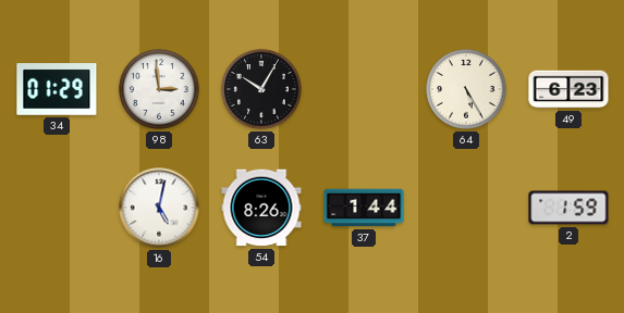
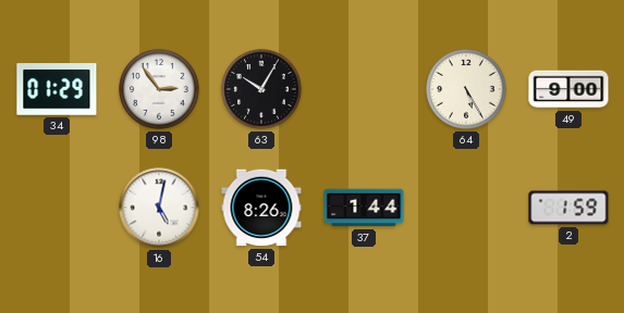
98: 2:59 -> 2:54 (159, 89)
49: 6:23 -> 9:00 (568, 89)
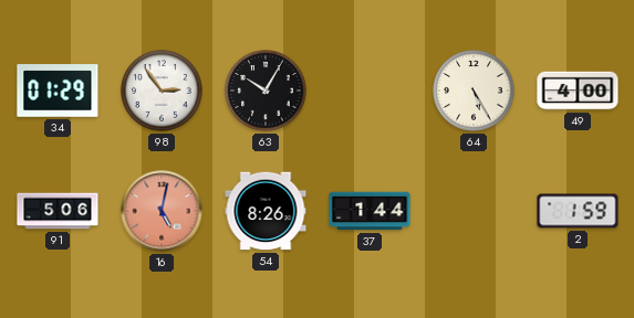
49: 9:00 -> 4:00 (578, 91)
91: none -> 5:06 (58, 211)
16 dial: white -> salmon (162, 211)
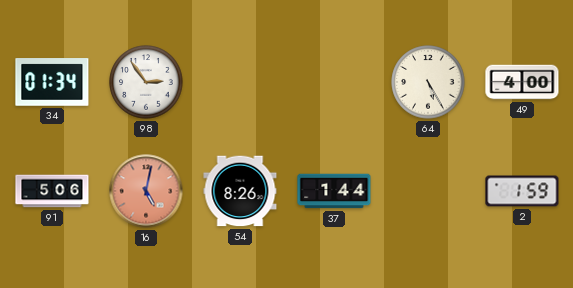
34: 01:29 -> 01:34 (52, 82)
63: 10:05 -> none (266, 91)
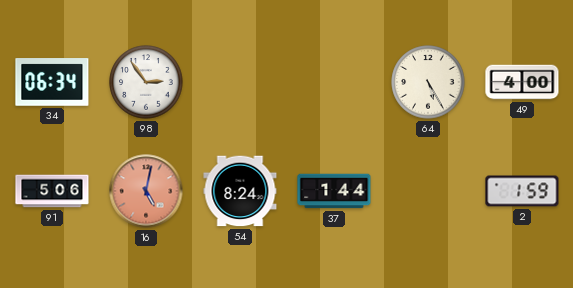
34: 01:34 -> 06:34 (52, 82)
54: 8:26 -> 8:24 (240, 191)
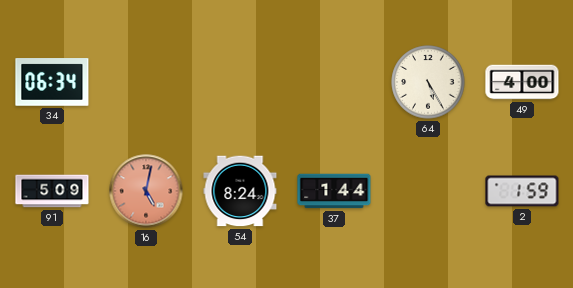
98: 2:54 -> none (146, 82)
91: 5:06 -> 5:09 (52, 191)
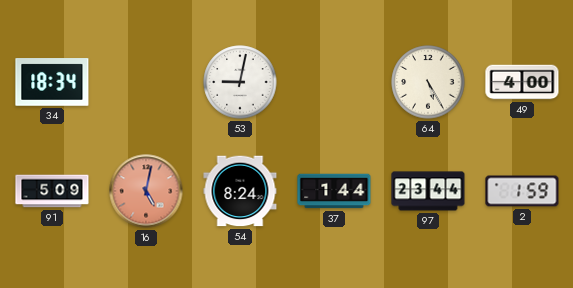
34: 06:34 -> 18:34 (52, 82)
53: none -> 9:02 (240, 82)
97: none -> 23:44 (428, 191)
